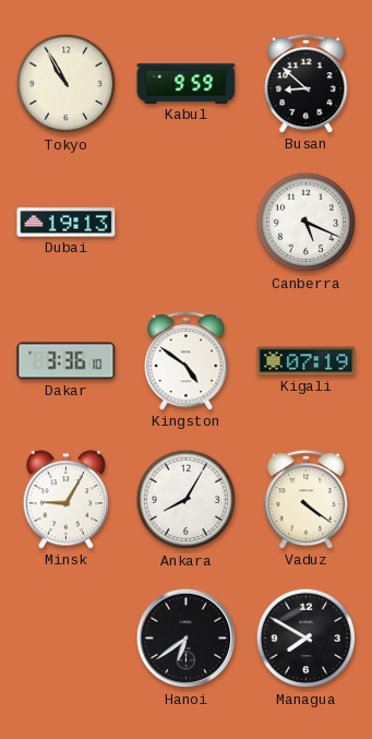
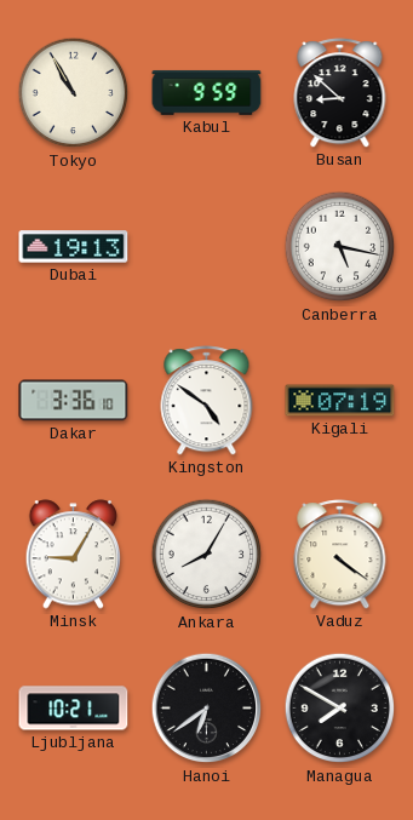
Canberra: 5:19 -> 5:17 (340, 247)
Ljubljana: none -> 10:21 (74, 709)
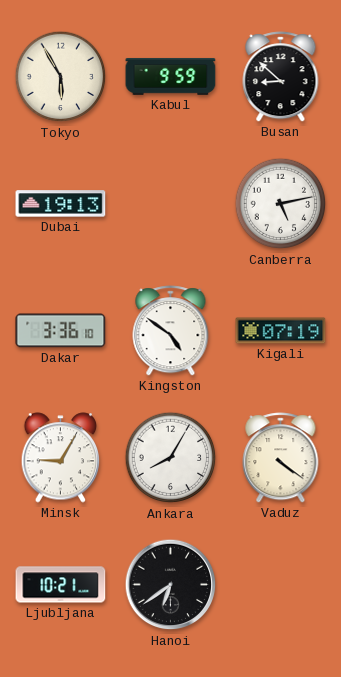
Tokyo: 10:55 -> 5:55 (61, 77)
Canberra: 5:17 -> 5:13 (281, 204)
Managua: 7:50 -> none (340, 709)
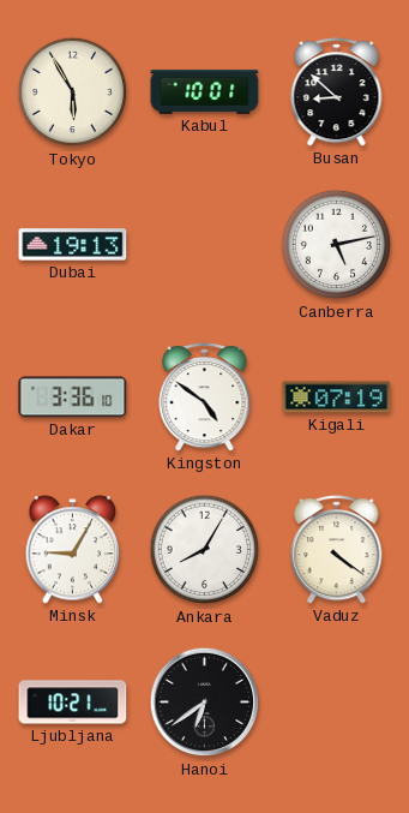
Kabul: 9:59 -> 10:01 (205, 91)
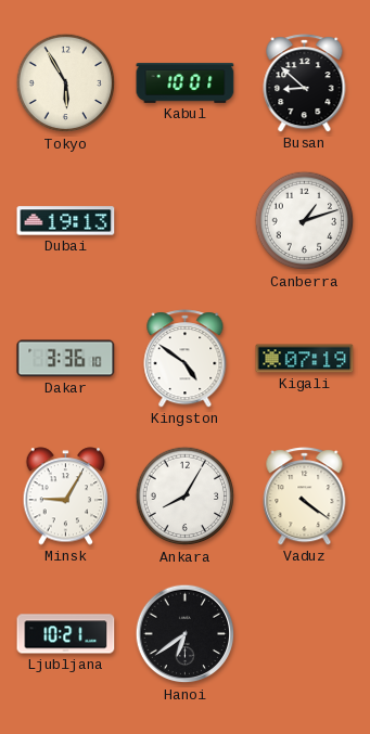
Canberra: 5:13 -> 1:12 (305, 221)
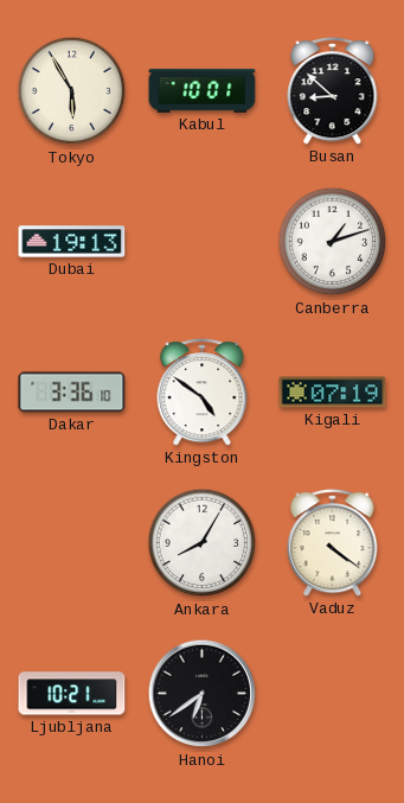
Minsk: 9:05 -> none (66, 497)
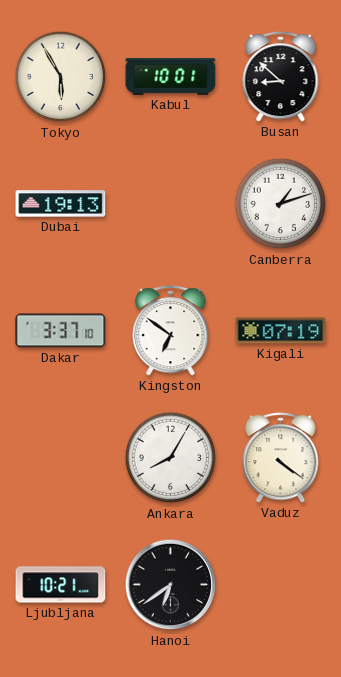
Dakar: 3:36 -> 3:37 (61, 331)
Kingston: 4:51 -> 6:51 (171, 331)
